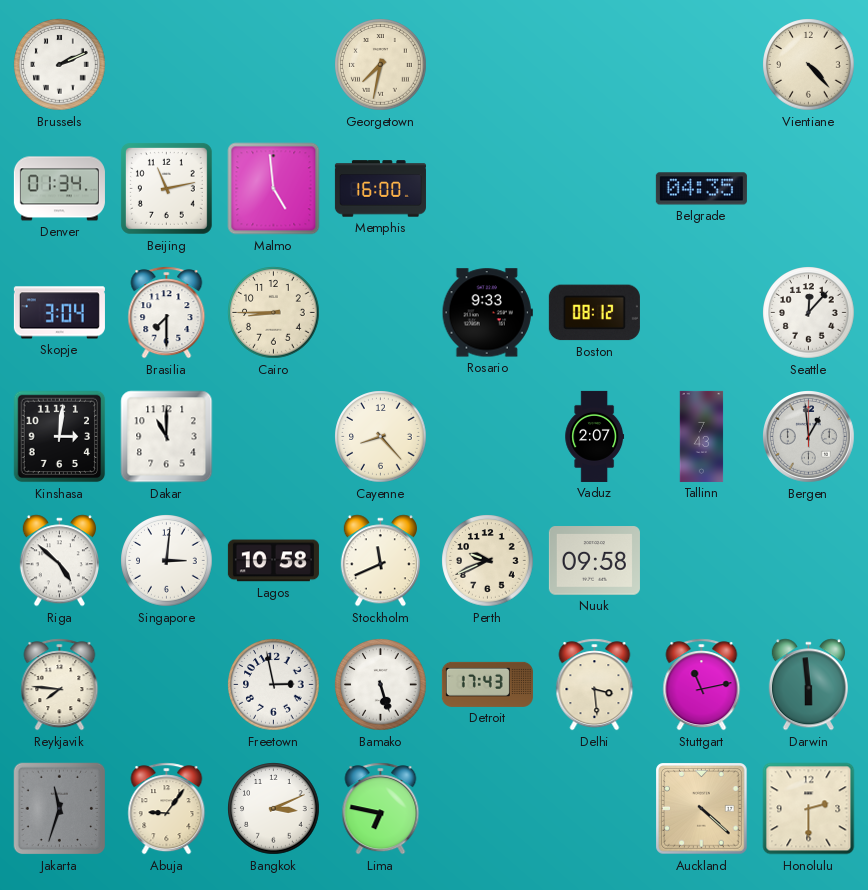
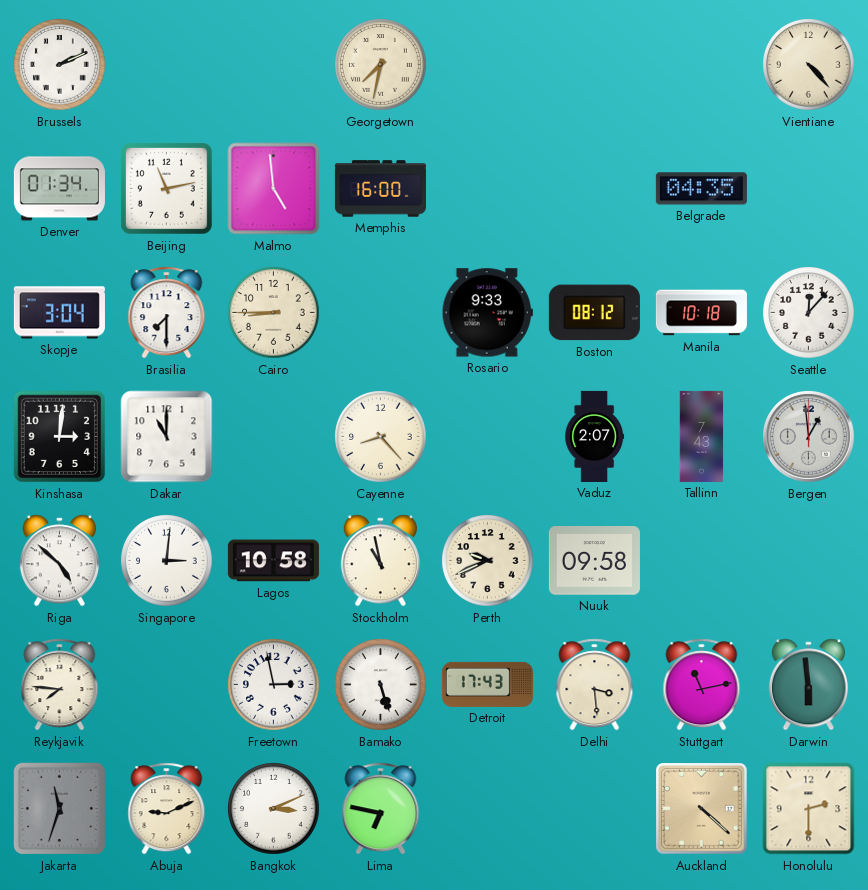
Manila: none -> 10:18 (701, 313)
Stockholm: 11:41 -> 10:58 (380, 561)
Abuja: 9:06 -> 9:11 (167, 809)
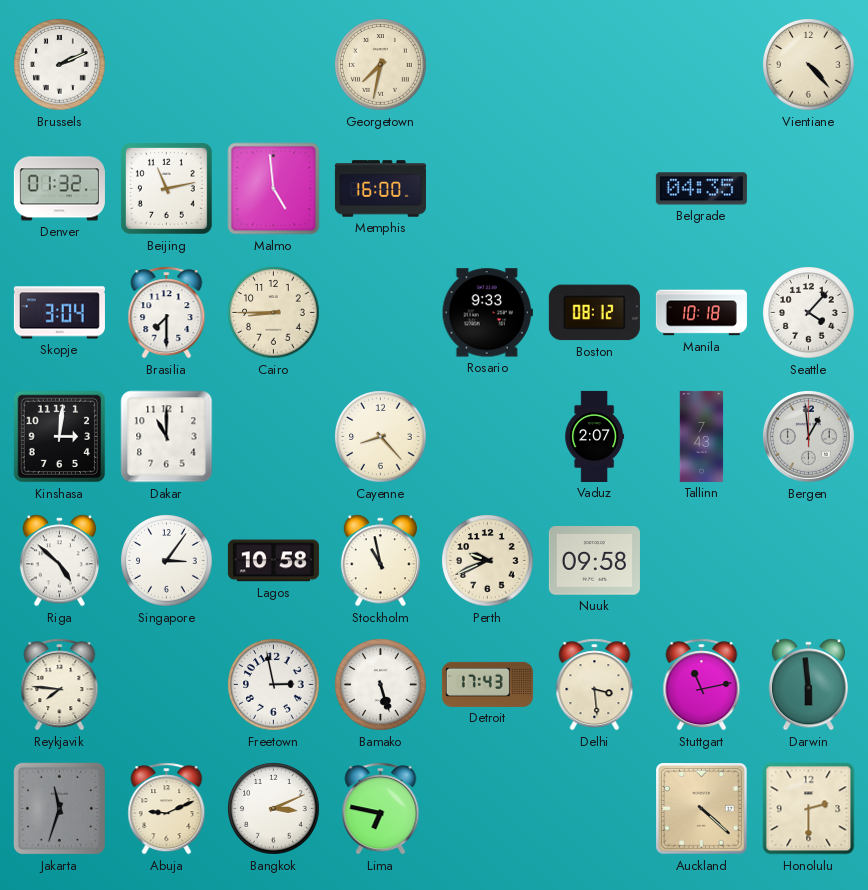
Denver: 01:34 -> 01:32 (59, 189)
Seattle: 12:07 -> 4:07 (809, 313)
Singapore: 3:01 -> 3:06 (167, 561)
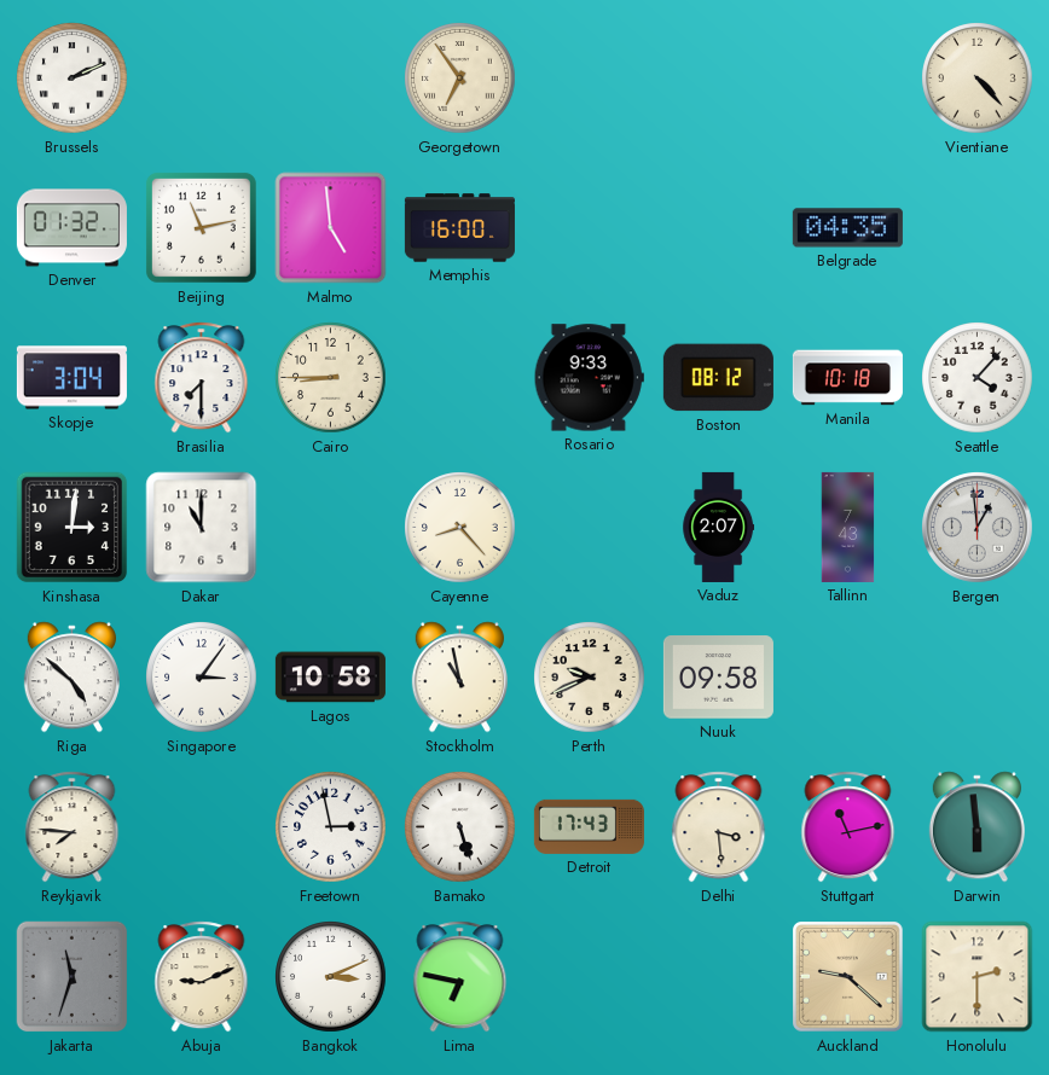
Georgetown: 7:32 -> 6:54 (460, 79)
Auckland: 4:22 -> 9:22 (848, 977)
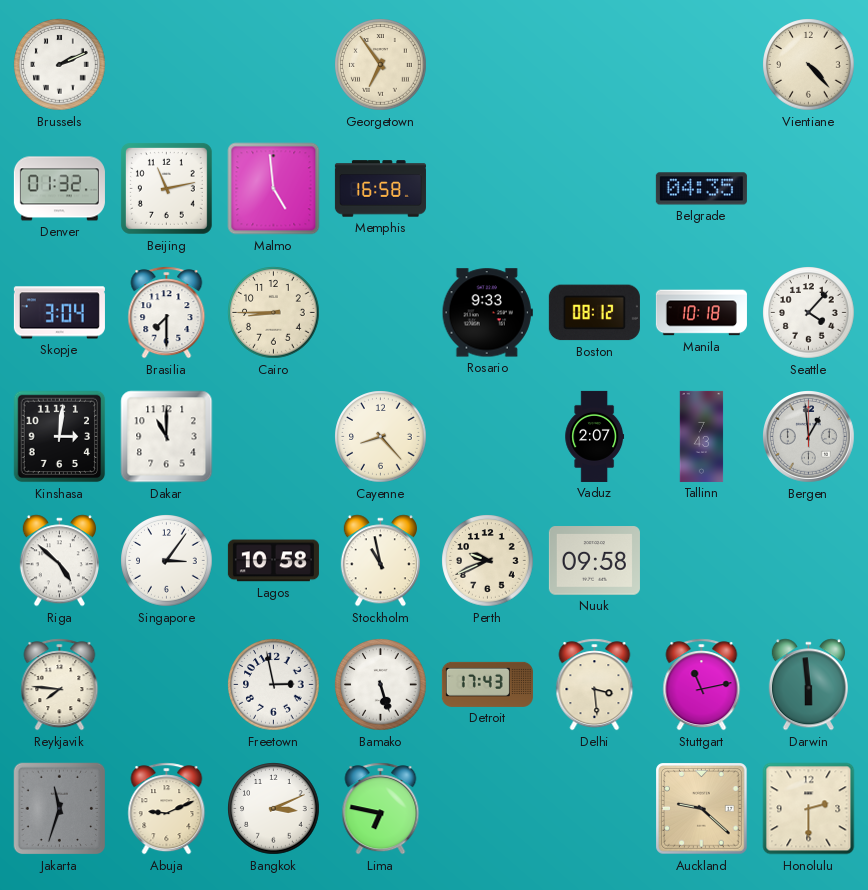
Memphis: 16:00 -> 16:58 (380, 189)
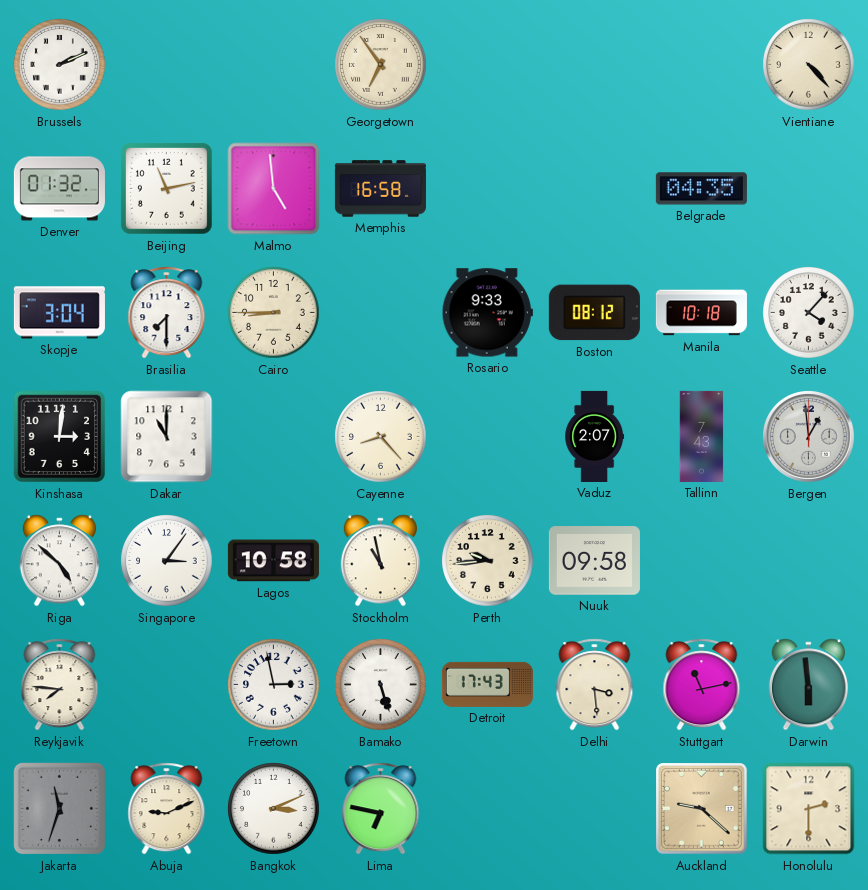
Perth: 9:41 -> 9:44 (488, 561)
